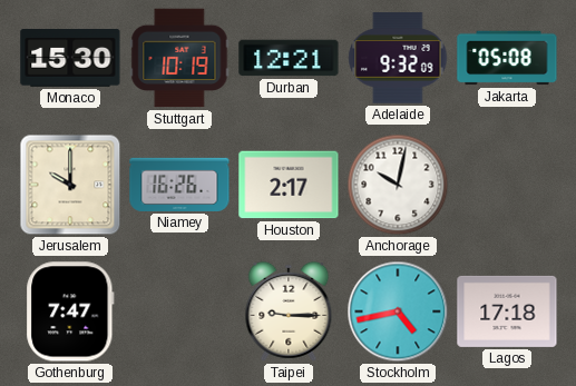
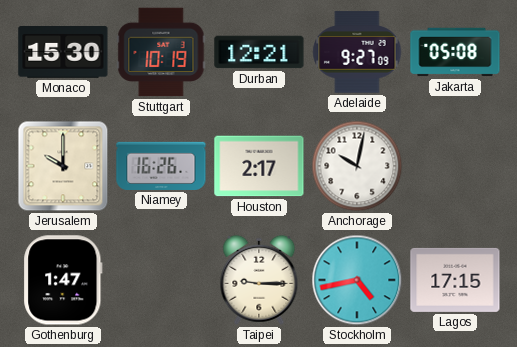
Adelaide: 9:32 -> 9:27 (357, 52)
Gothenburg: 7:47 -> 1:47 (63, 280)
Lagos: 17:18 -> 17:15 (455, 280)
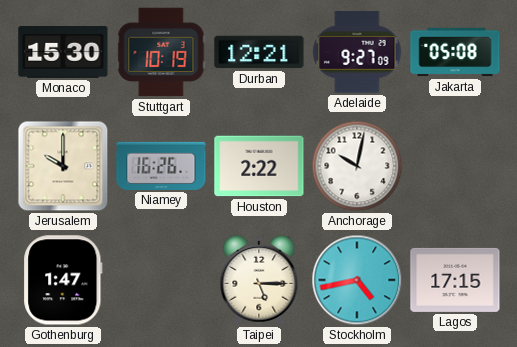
Houston: 2:17 -> 2:22 (259, 166)
Taipei: 9:15 -> 5:15 (259, 280)
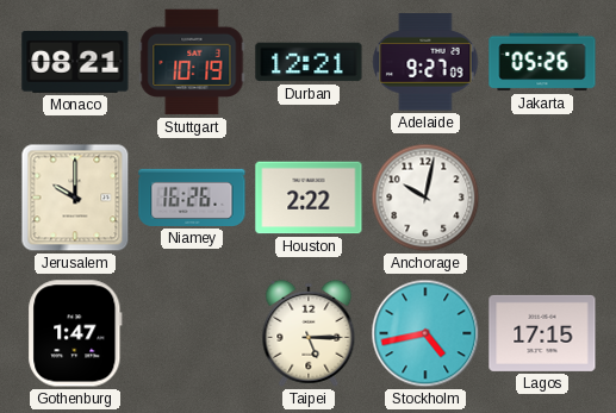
Monaco: 15:30 -> 08:21 (75, 63)
Jakarta: 05:08 -> 05:26 (542, 62)
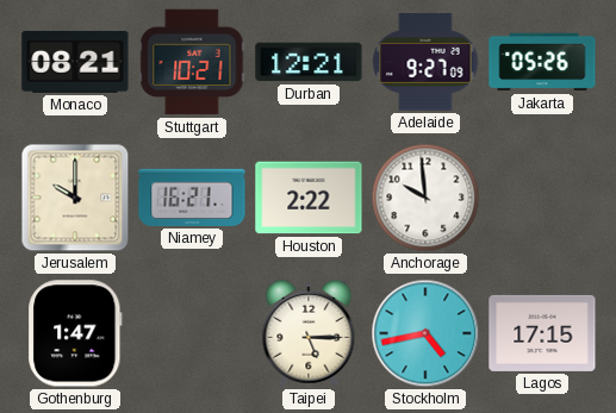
Stuttgart: 10:19 -> 10:21 (192, 62)
Niamey: 16:26 -> 16:21 (192, 198)
Anchorage: 10:02 -> 9:59 (425, 198)
